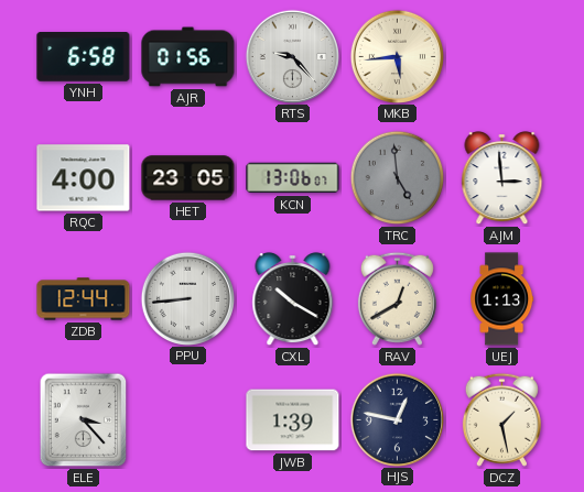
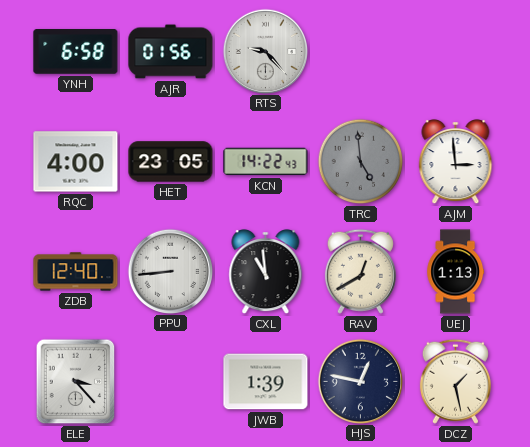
MKB: 5:44 -> none (397, 56)
KCN: 13:06 -> 14:22 (266, 162)
ZDB: 12:44 -> 12:40 (76, 272)
CXL: 10:20 -> 10:59 (266, 272)
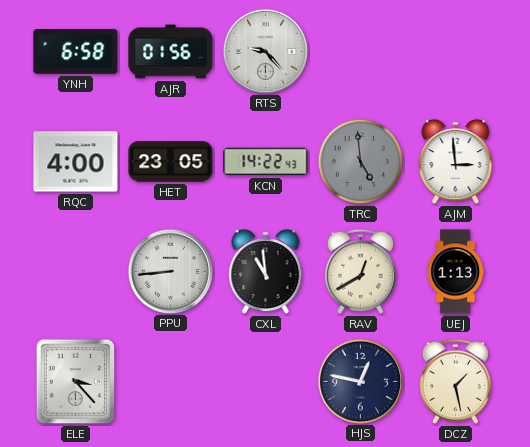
ZDB: 12:40 -> none (76, 272)
JWB: 1:39 -> none (266, 382)
